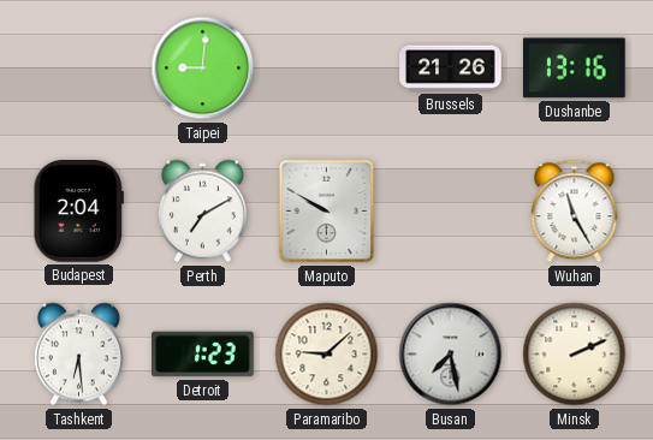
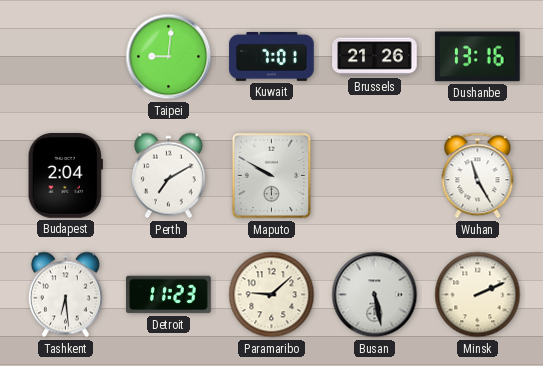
Kuwait: none -> 7:01 (272, 56)
Detroit: 1:23 -> 11:23 (169, 295)
Busan: 7:28 -> 5:28 (375, 295)
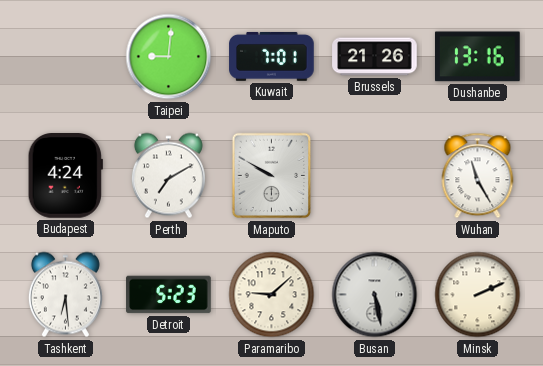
Budapest: 2:04 -> 4:24 (65, 176)
Detroit: 11:23 -> 5:23 (169, 295)
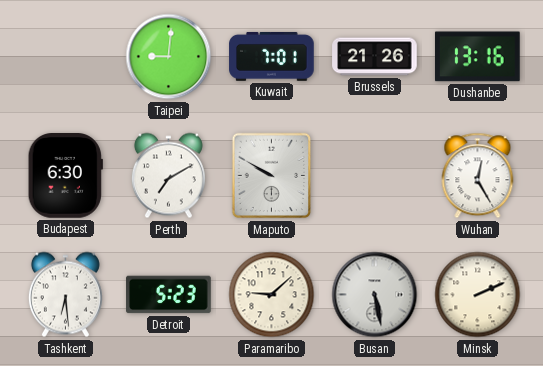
Budapest: 4:24 -> 6:30 (65, 176)
Wuhan: 11:25 -> 12:25 (478, 176)
